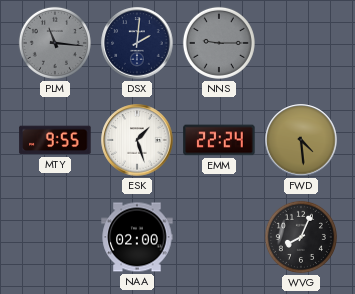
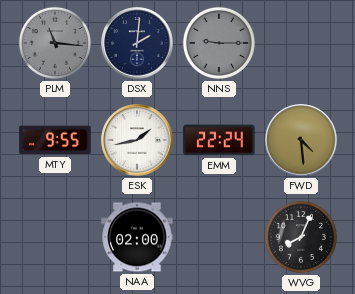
ESK: 1:27 -> 1:43 (137, 140)
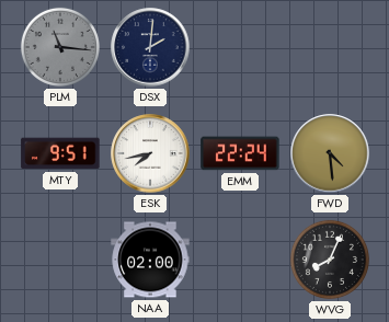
NNS: 9:15 -> none (219, 43)
MTY: 9:55 -> 9:51 (60, 153)
ESK: 1:43 -> 7:43 (150, 153)
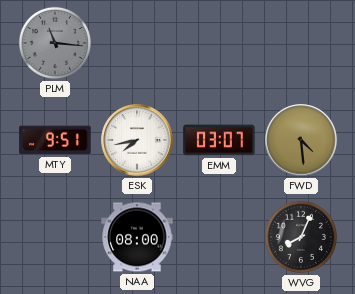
DSX: 2:01 -> none (150, 47)
EMM: 22:24 -> 03:07 (219, 140)
NAA: 02:00 -> 08:00 (137, 237)
